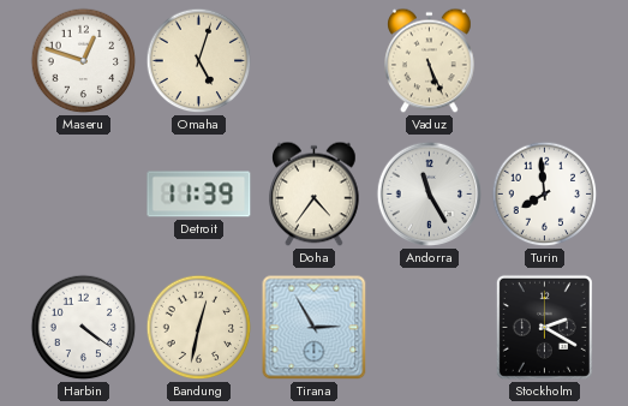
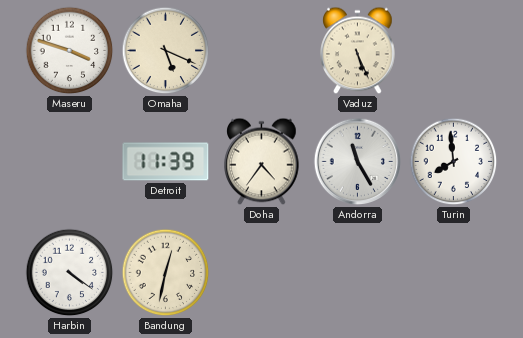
Maseru: 12:48 -> 3:48 (70, 51)
Omaha: 5:03 -> 5:19 (166, 51)
Tirana: 2:55 -> none (315, 328)
Stockholm: 2:20 -> none (544, 327)
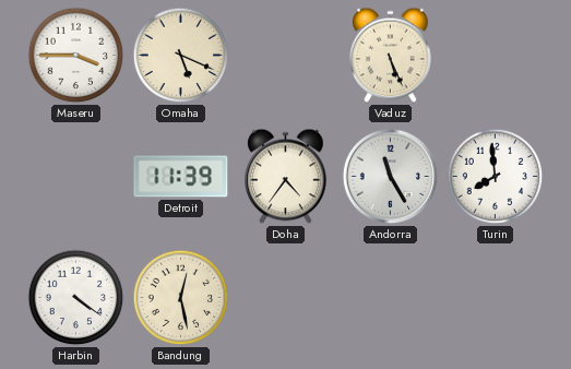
Maseru: 3:48 -> 3:45 (76, 56)
Bandung: 12:32 -> 12:28 (181, 298)
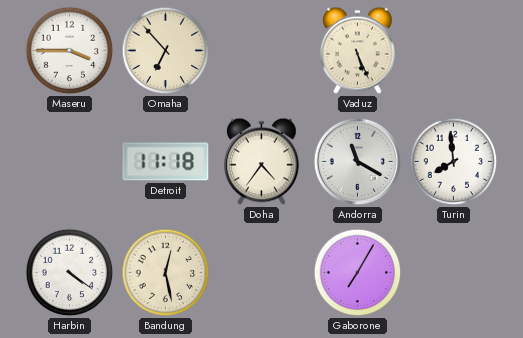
Omaha: 5:19 -> 6:53 (166, 51)
Detroit: 11:39 -> 11:18 (166, 162)
Andorra: 11:25 -> 11:20 (358, 162)
Gaborone: none -> 7:05 (358, 273)
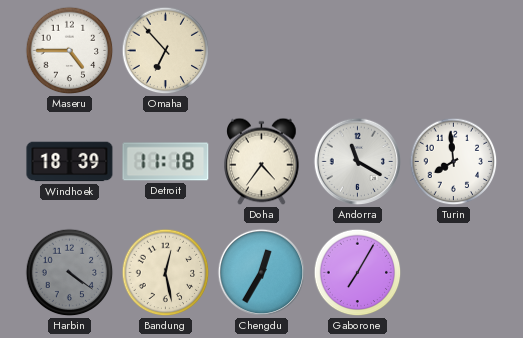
Maseru: 3:45 -> 4:45 (70, 51)
Vaduz: 5:26 -> none (358, 51)
Windhoek: none -> 18:39 (70, 162)
Harbin dial: white -> grey (70, 273)
Chengdu: none -> 12:35 (262, 273)
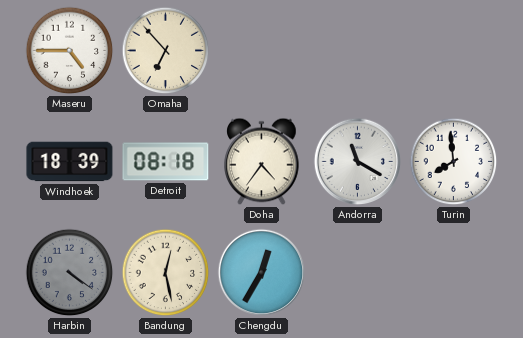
Detroit: 11:18 -> 08:18 (166, 162)
Gaborone: 7:05 -> none (358, 273)
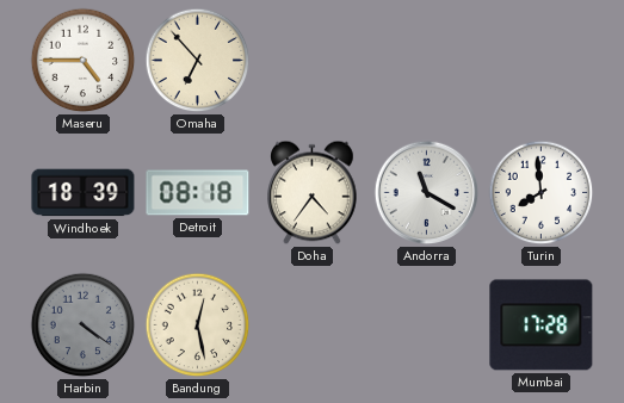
Chengdu: 12:35 -> none (262, 273)
Mumbai: none -> 17:28 (542, 325)
